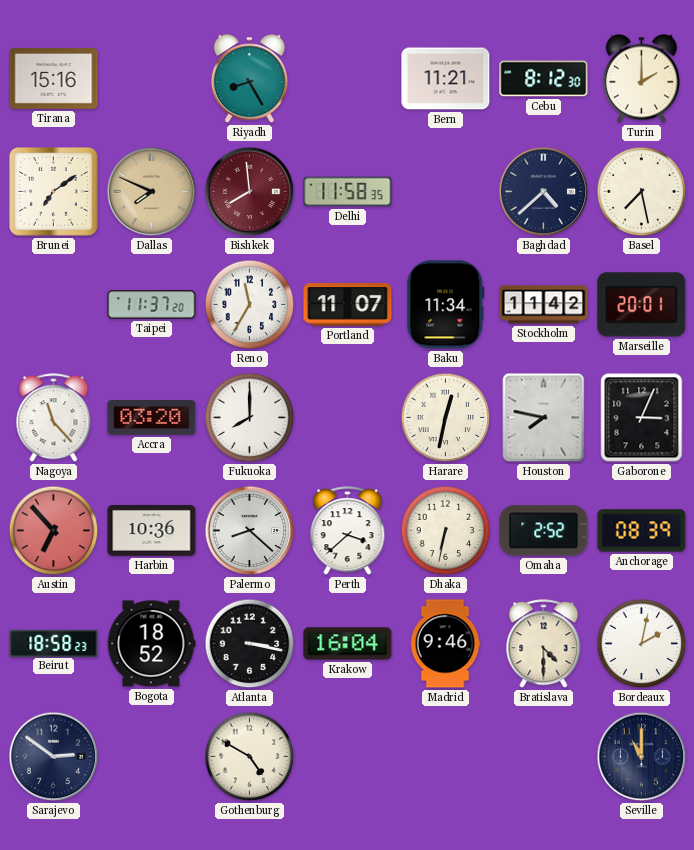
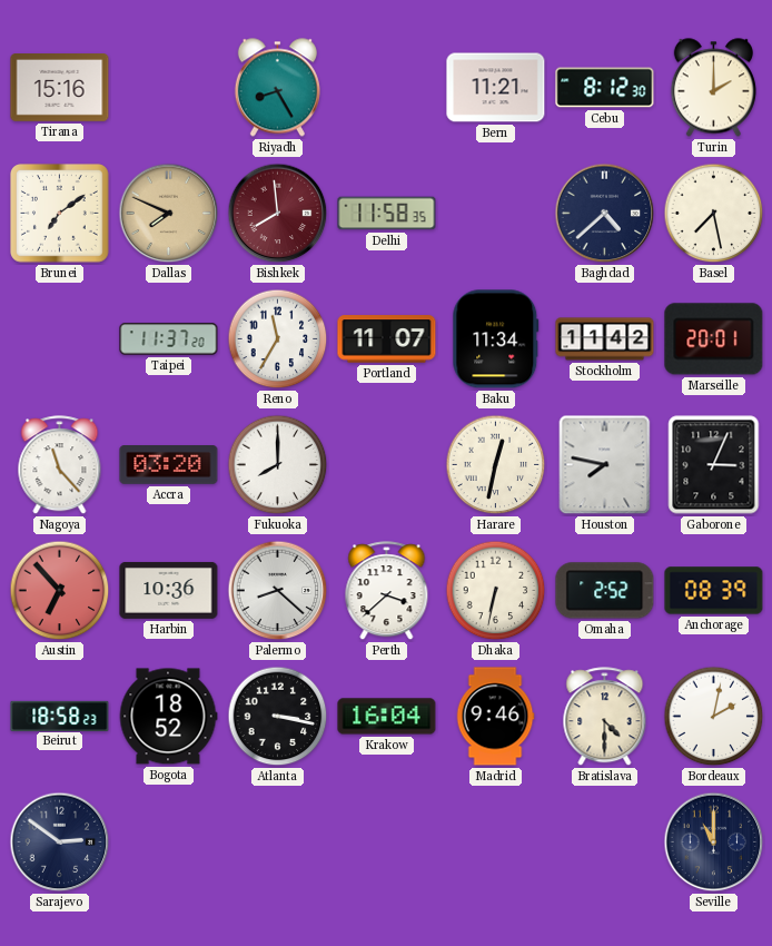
Gothenburg: 4:50 -> none (250, 757)
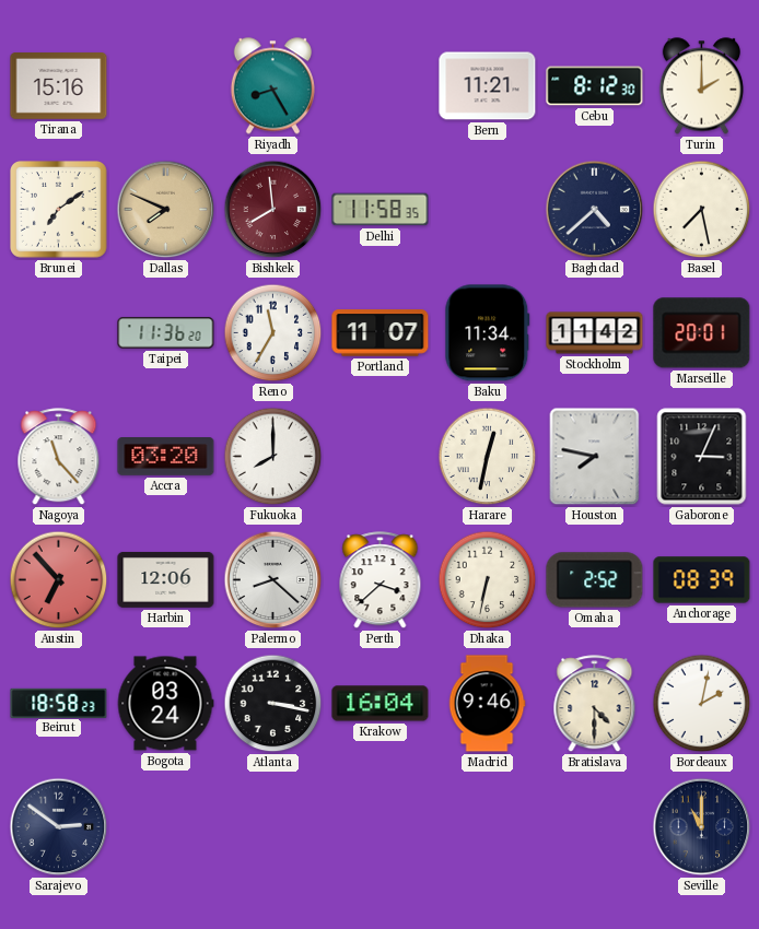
Taipei: 11:37 -> 11:36 (166, 333)
Harbin: 10:36 -> 12:06 (166, 579)
Bogota: 18:52 -> 03:24 (165, 704)
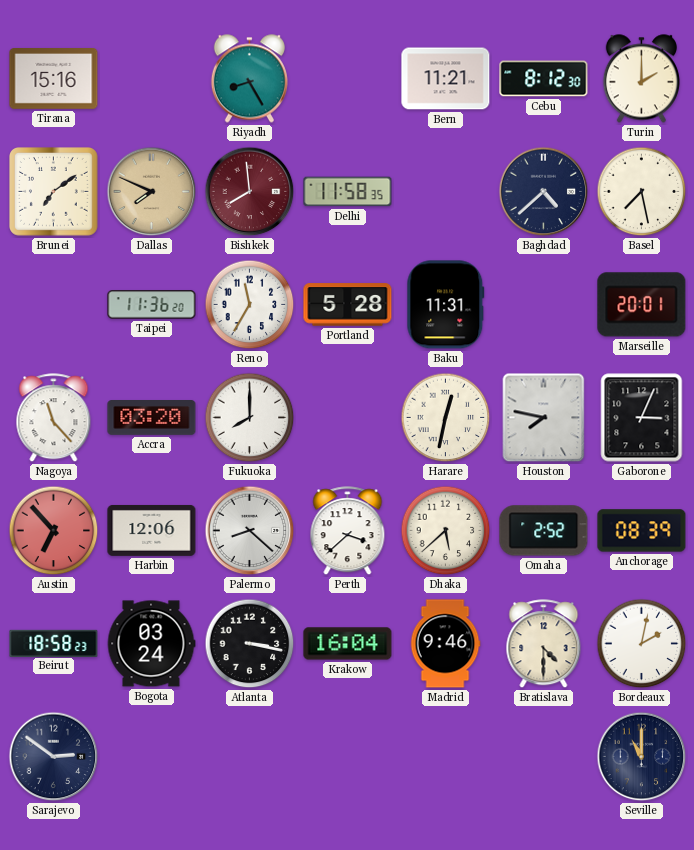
Portland: 11:07 -> 5:28 (348, 305)
Baku: 11:34 -> 11:31 (446, 305)
Stockholm: 11:42 -> none (595, 333)
Dhaka: 6:32 -> 5:38 (446, 531)
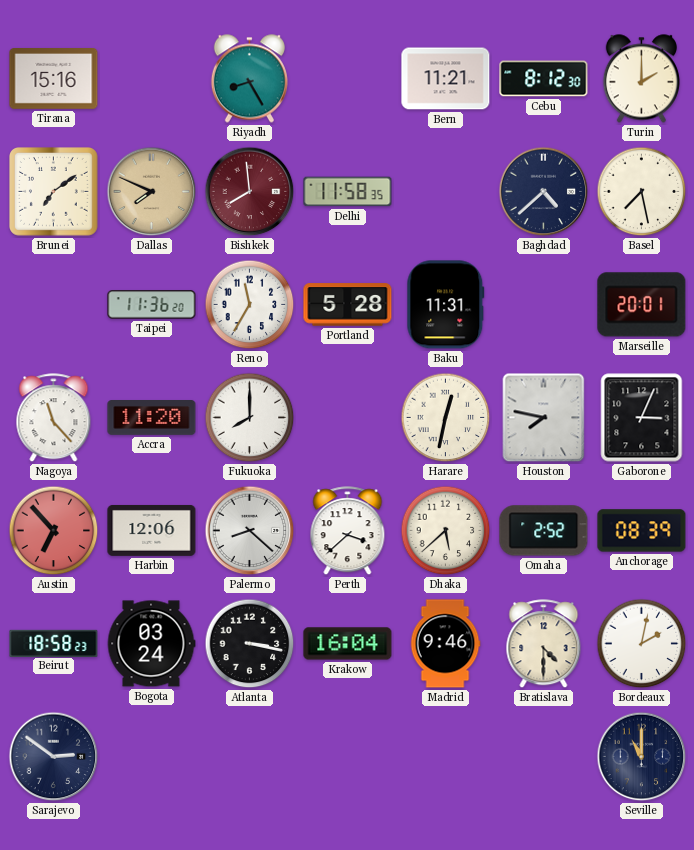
Accra: 03:20 -> 11:20 (152, 418)
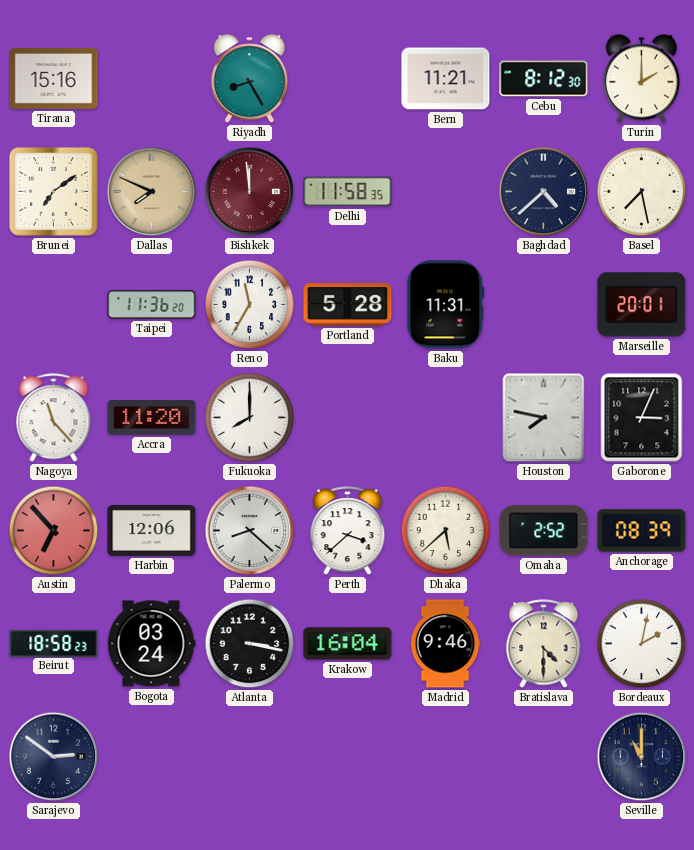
Bishkek: 7:59 -> 11:59 (250, 192)
Harare: 12:32 -> none (446, 418)
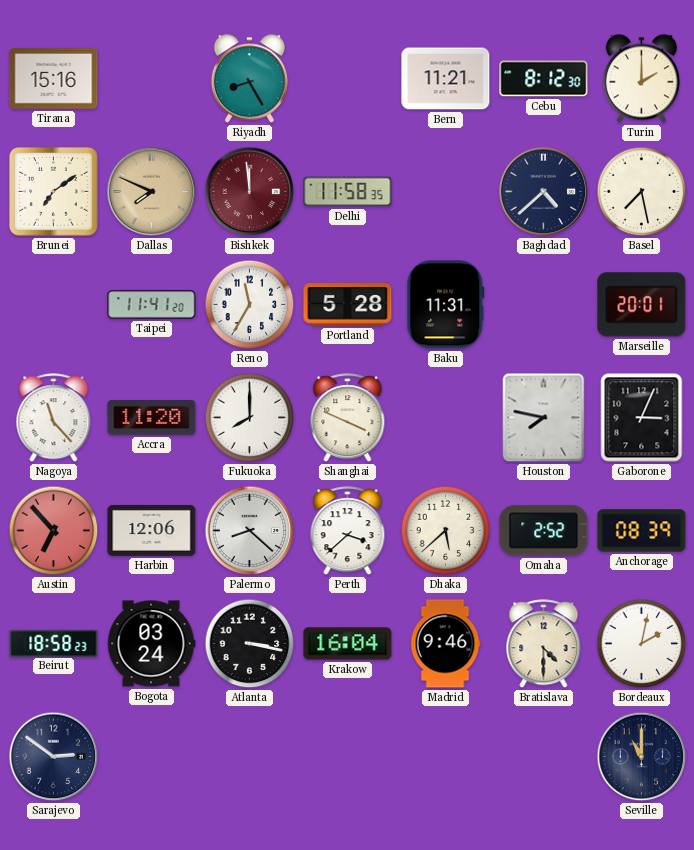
Taipei: 11:36 -> 11:41 (152, 305)
Shanghai: none -> 3:49 (348, 418)
